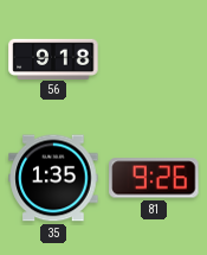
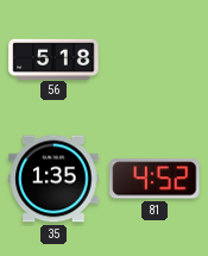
56: 9:18 -> 5:18 (53, 58)
81: 9:26 -> 4:52 (155, 179)
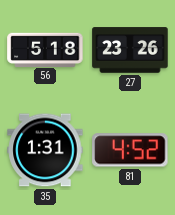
27: none -> 23:26 (130, 50)
35: 1:35 -> 1:31 (45, 150)
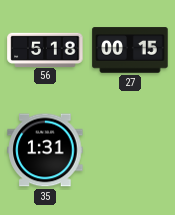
27: 23:26 -> 00:15 (130, 50)
81: 4:52 -> none (130, 150)
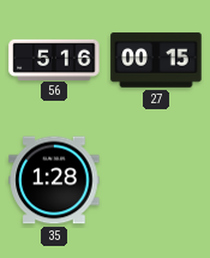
56: 5:18 -> 5:16 (54, 59)
35: 1:31 -> 1:28 (54, 180)
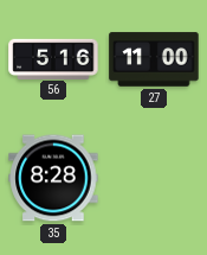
27: 00:15 -> 11:00 (154, 59)
35: 1:28 -> 8:28 (53, 178)
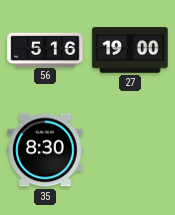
27: 11:00 -> 19:00 (130, 50)
35: 8:28 -> 8:30 (45, 150)
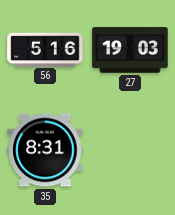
27: 19:00 -> 19:03 (130, 50)
35: 8:30 -> 8:31 (45, 150)
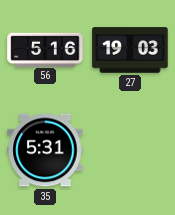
35: 8:31 -> 5:31 (45, 150)
